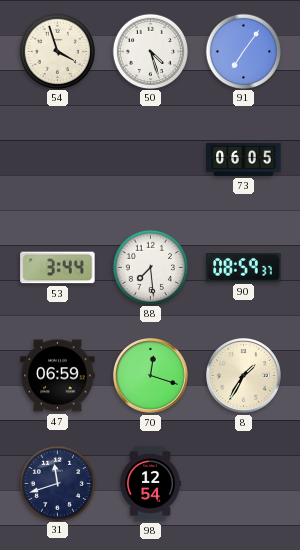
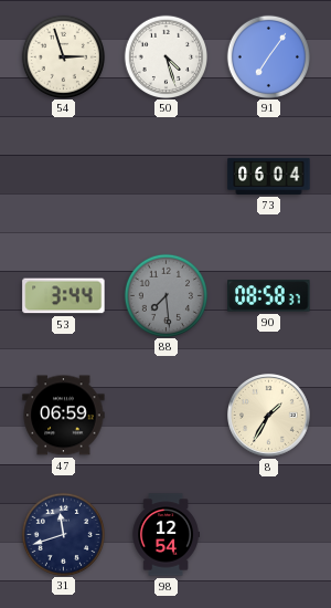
54: 3:57 -> 2:57 (63, 56)
73: 06:05 -> 06:04 (269, 176)
88 dial: white -> grey (165, 295)
90: 08:59 -> 08:58 (269, 296)
70: 12:18 -> none (151, 376)
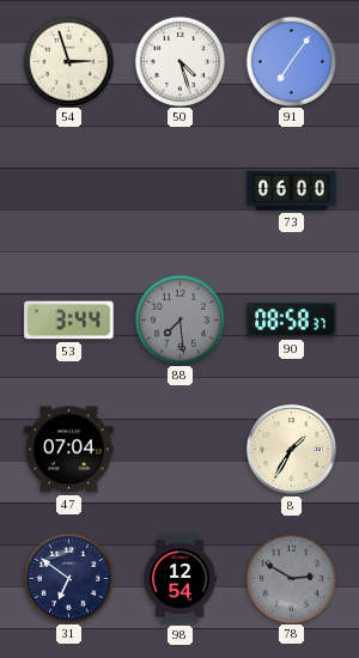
73: 06:04 -> 06:00 (292, 190)
47: 06:59 -> 07:04 (69, 450)
31: 11:42 -> 6:51 (68, 578)
78: none -> 2:50 (291, 578)
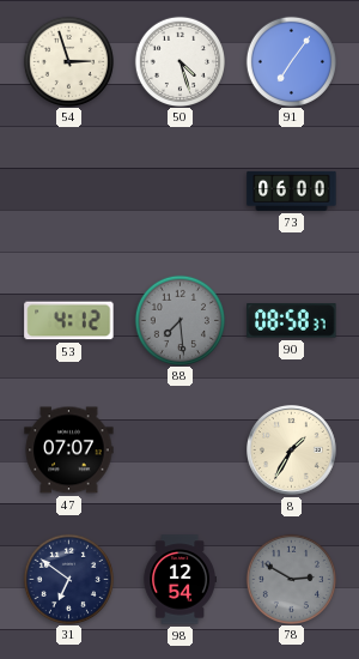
53: 3:44 -> 4:12 (69, 321)
47: 07:04 -> 07:07 (69, 451)
